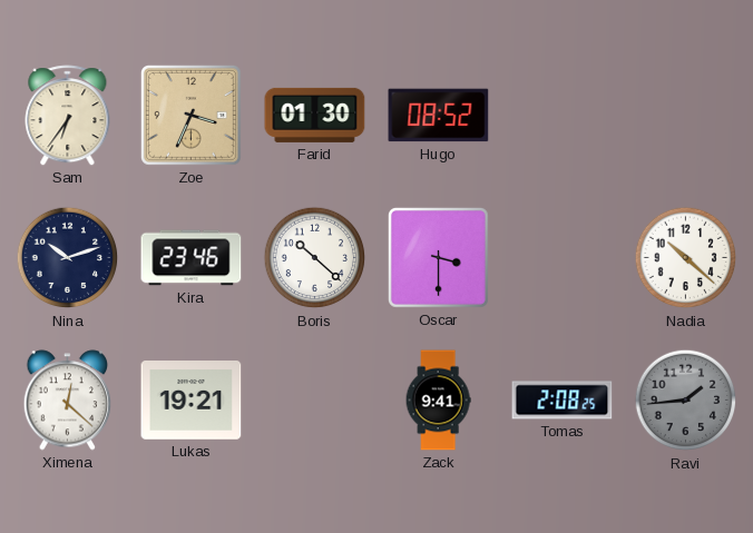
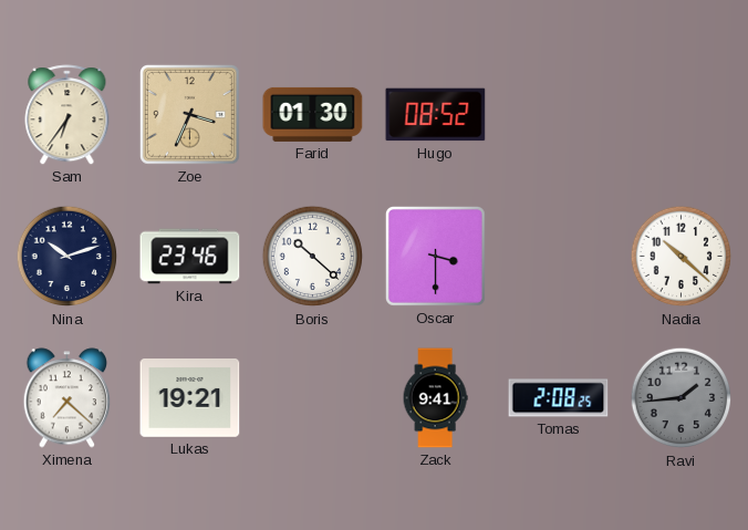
Ximena: 12:22 -> 7:22 (67, 398)
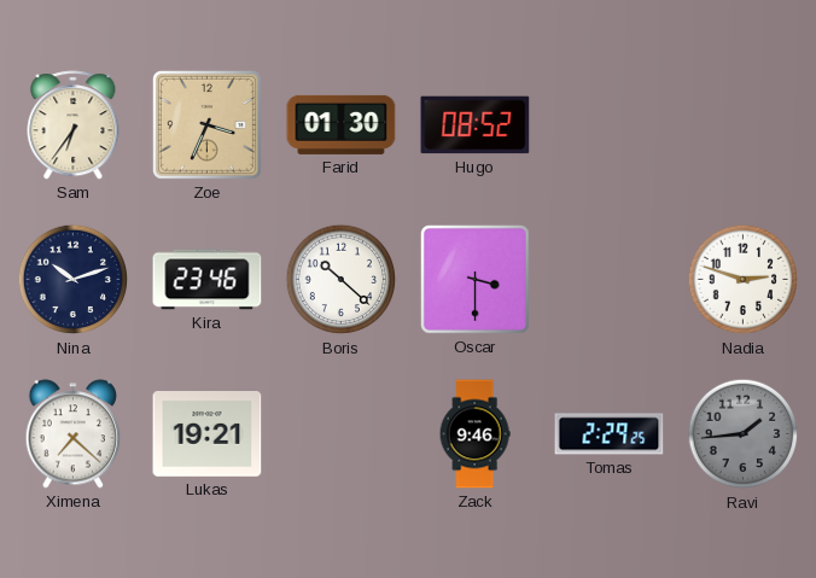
Nadia: 10:22 -> 2:48 (744, 280)
Zack: 9:41 -> 9:46 (474, 434)
Tomas: 2:08 -> 2:29 (610, 434)
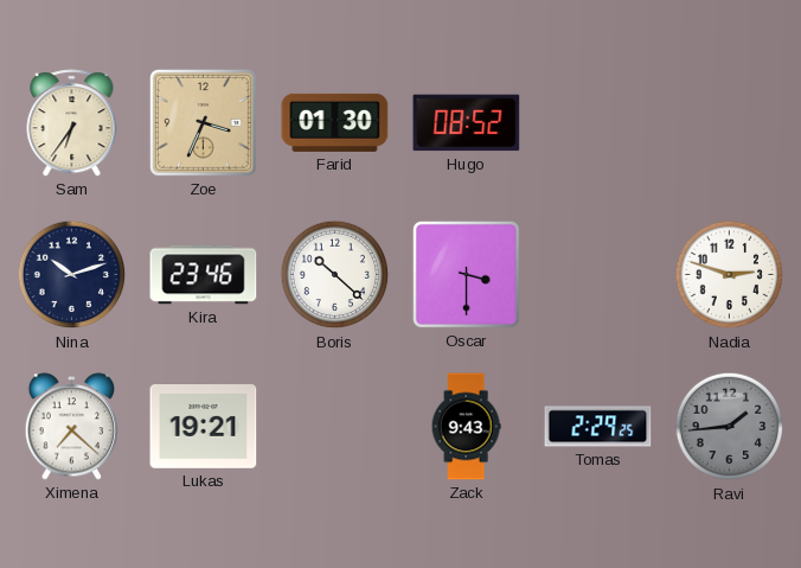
Zack: 9:46 -> 9:43 (466, 427)
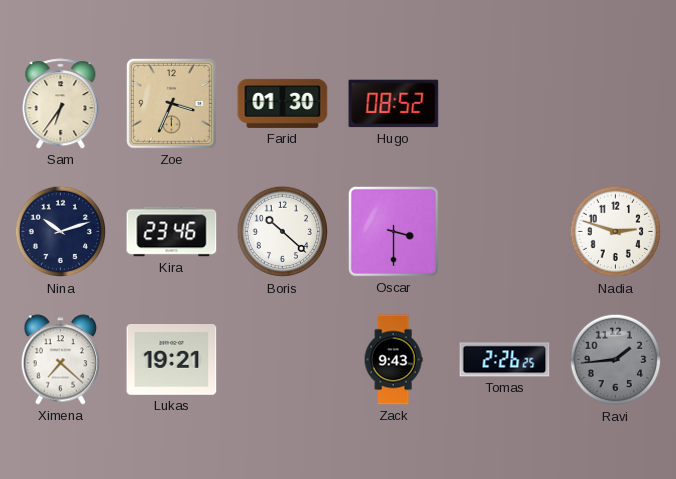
Tomas: 2:29 -> 2:26 (505, 360)
